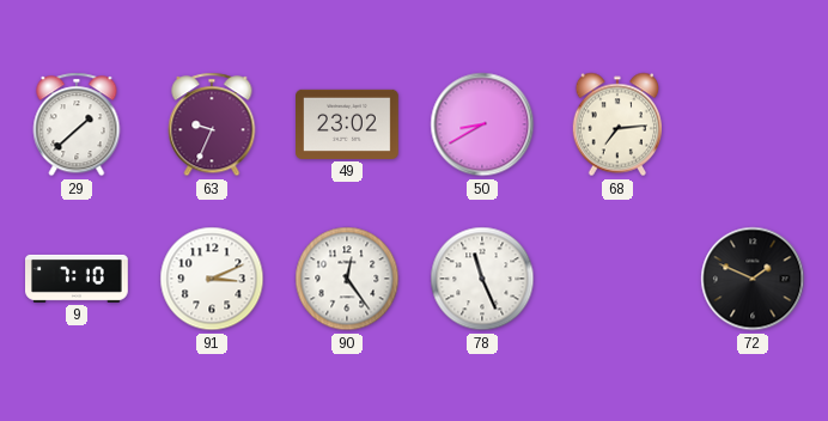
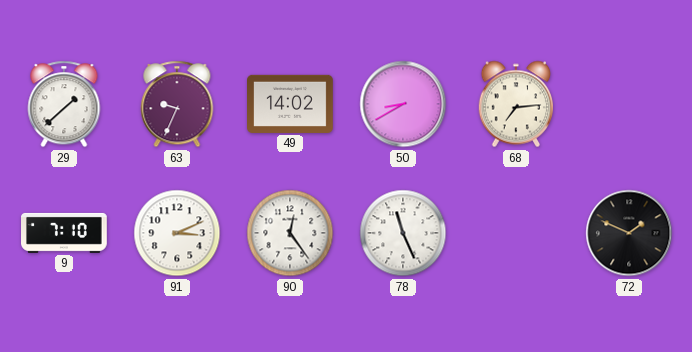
49: 23:02 -> 14:02 (291, 104)
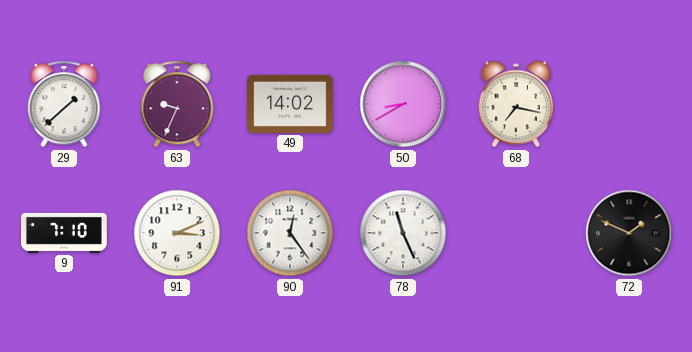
68: 7:14 -> 7:17 (515, 104)
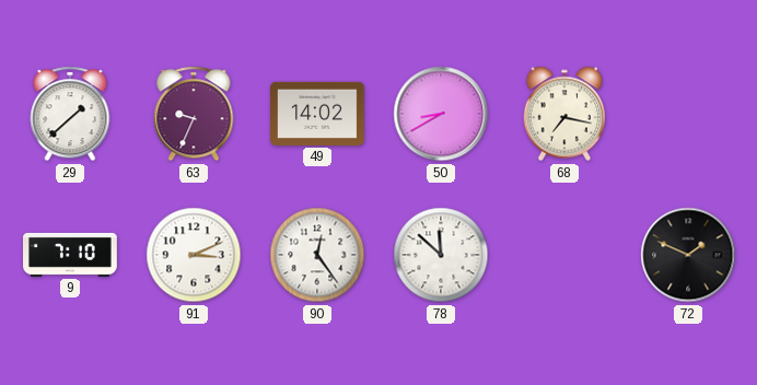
78: 11:26 -> 11:52 (441, 255)
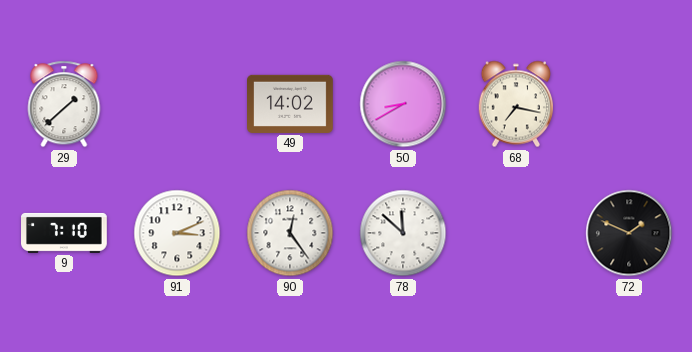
63: 9:34 -> none (194, 114)
